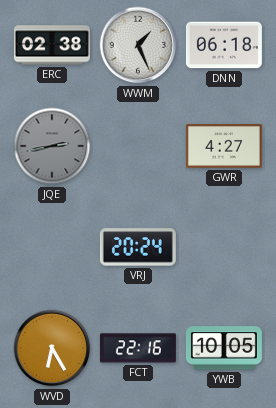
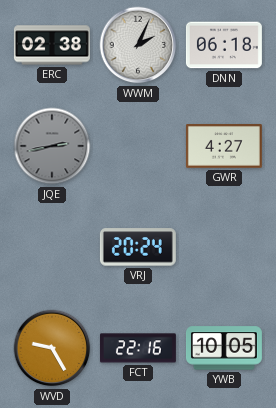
WWM: 1:26 -> 2:04 (138, 45)
WVD: 6:25 -> 9:25 (52, 348)
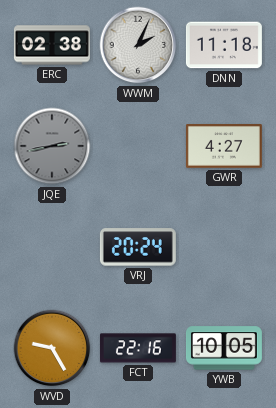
DNN: 06:18 -> 11:18 (224, 45)
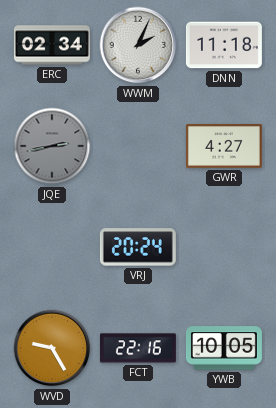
ERC: 02:38 -> 02:34 (52, 45)
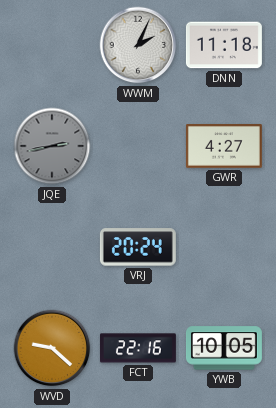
ERC: 02:34 -> none (52, 45)
WVD: 9:25 -> 9:22 (52, 348)
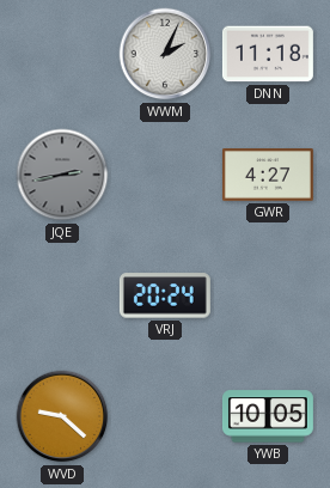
FCT: 22:16 -> none (138, 348)
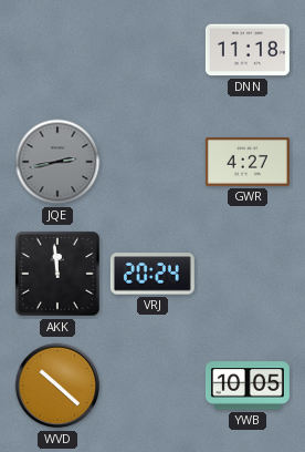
WWM: 2:04 -> none (165, 54)
AKK: none -> 11:59 (59, 275)
WVD: 9:22 -> 10:22 (57, 386)
